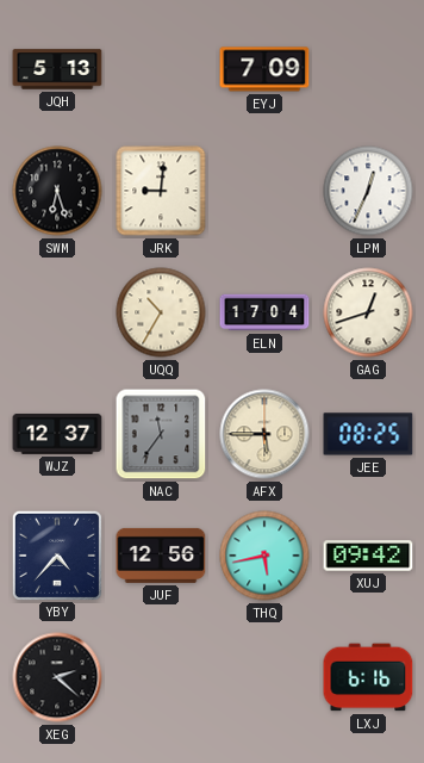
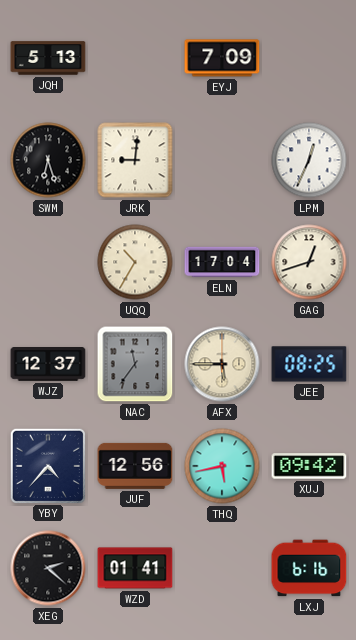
WZD: none -> 01:41 (135, 568)
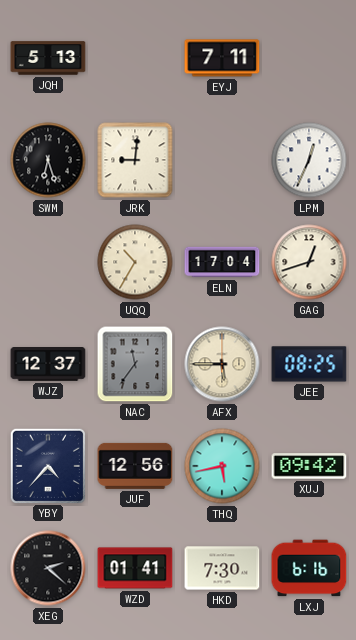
EYJ: 7:09 -> 7:11 (222, 58)
HKD: none -> 7:30 (222, 568)
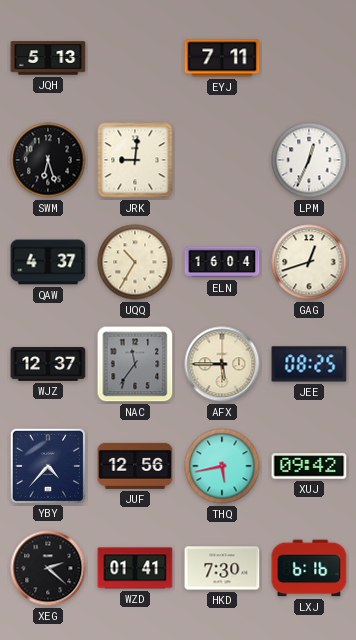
QAW: none -> 4:37 (48, 262)
ELN: 17:04 -> 16:04 (222, 262)
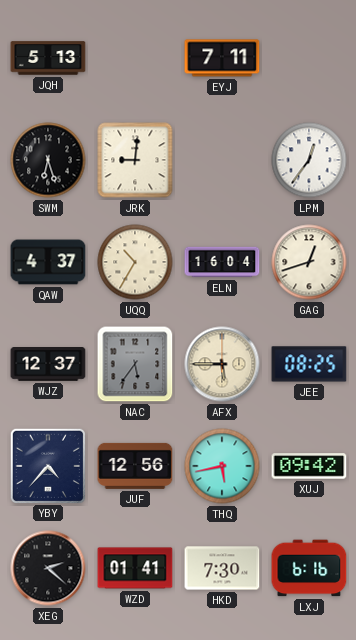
LPM: 12:34 -> 12:36 (309, 160)
NAC: 11:36 -> 5:36 (135, 364)
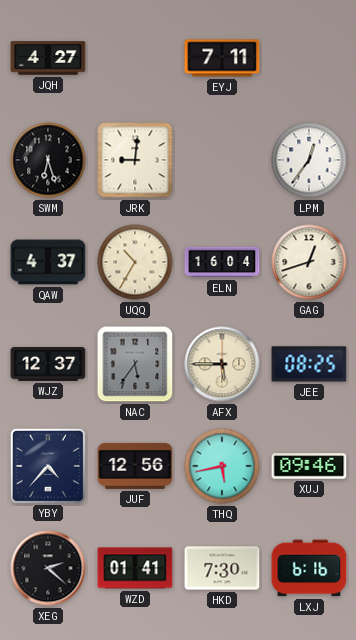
JQH: 5:13 -> 4:27 (48, 58)
XUJ: 09:42 -> 09:46 (309, 466)
